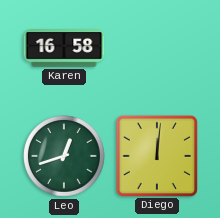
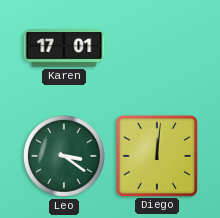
Karen: 16:58 -> 17:01 (64, 48)
Leo: 12:42 -> 3:21 (64, 156)
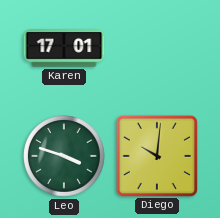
Leo: 3:21 -> 3:48 (64, 156)
Diego: 12:01 -> 10:01 (156, 155)
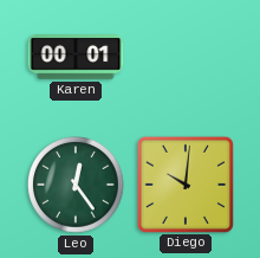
Karen: 17:01 -> 00:01 (76, 57)
Leo: 3:48 -> 12:24 (76, 185)
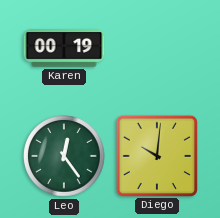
Karen: 00:01 -> 00:19 (64, 48)
